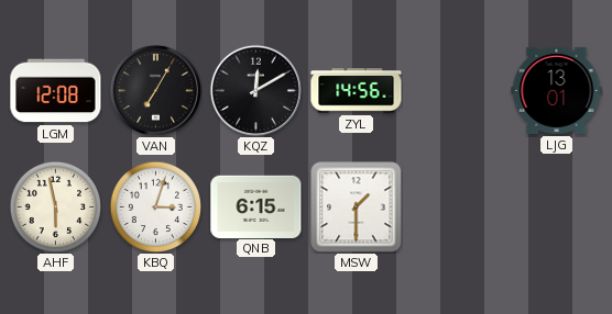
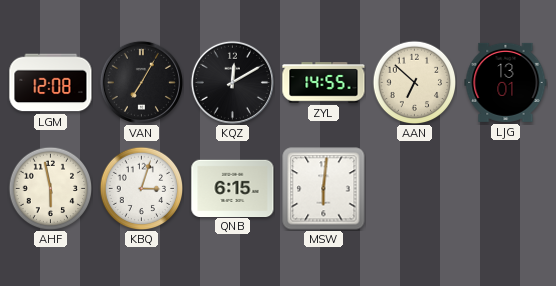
ZYL: 14:56 -> 14:55 (324, 83)
AAN: none -> 6:52 (414, 82)
MSW: 1:30 -> 6:01 (324, 189)
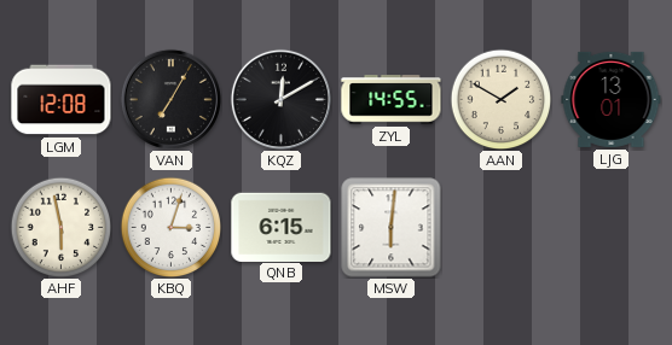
AAN: 6:52 -> 1:50 (500, 99)
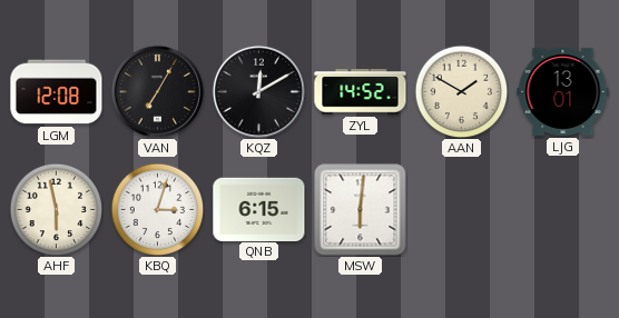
ZYL: 14:55 -> 14:52 (361, 92)
